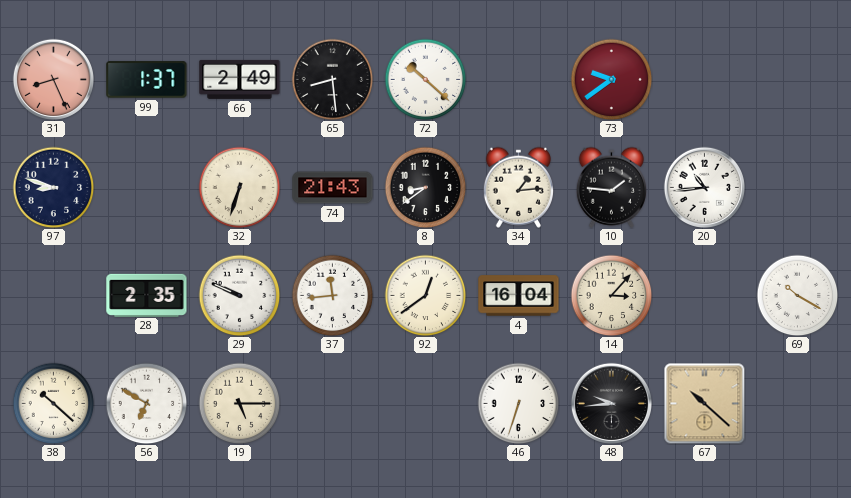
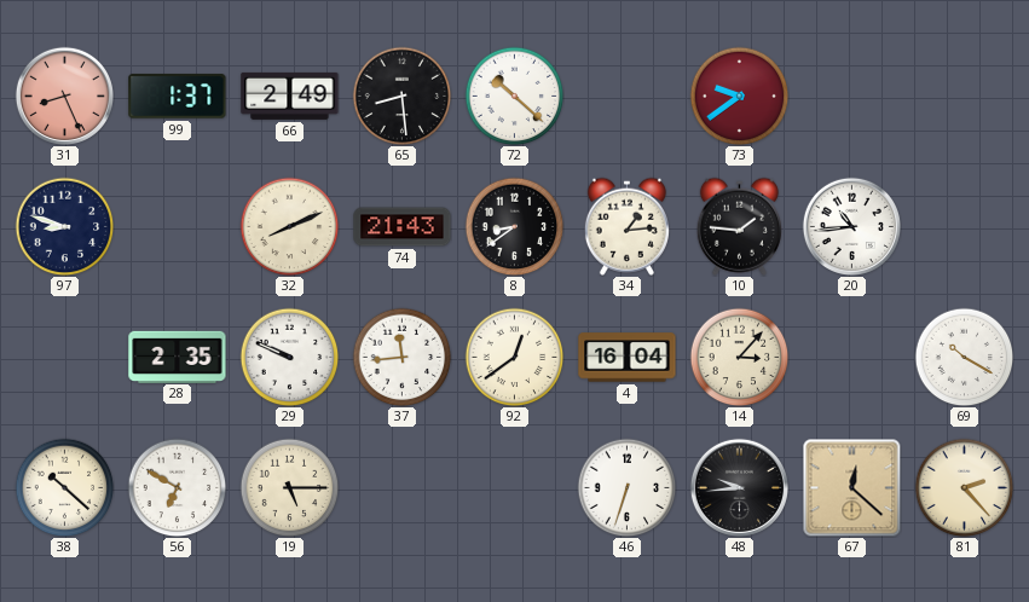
32: 6:33 -> 8:11 (289, 226)
67: 10:22 -> 12:22 (851, 487)
81: none -> 2:23 (964, 487)
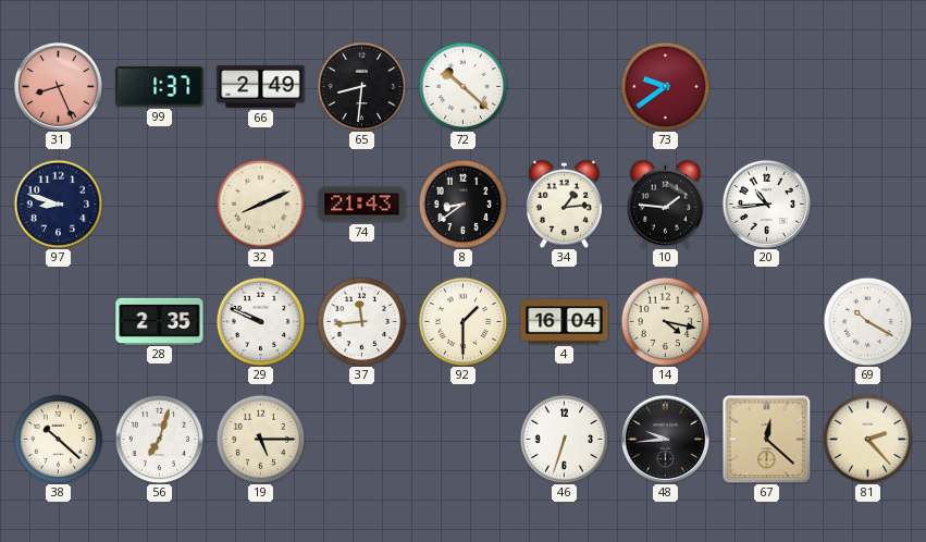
65: 8:29 -> 8:31 (361, 86)
92: 12:39 -> 1:30 (462, 321)
14: 3:07 -> 4:17 (665, 321)
56: 6:50 -> 7:03 (159, 439)
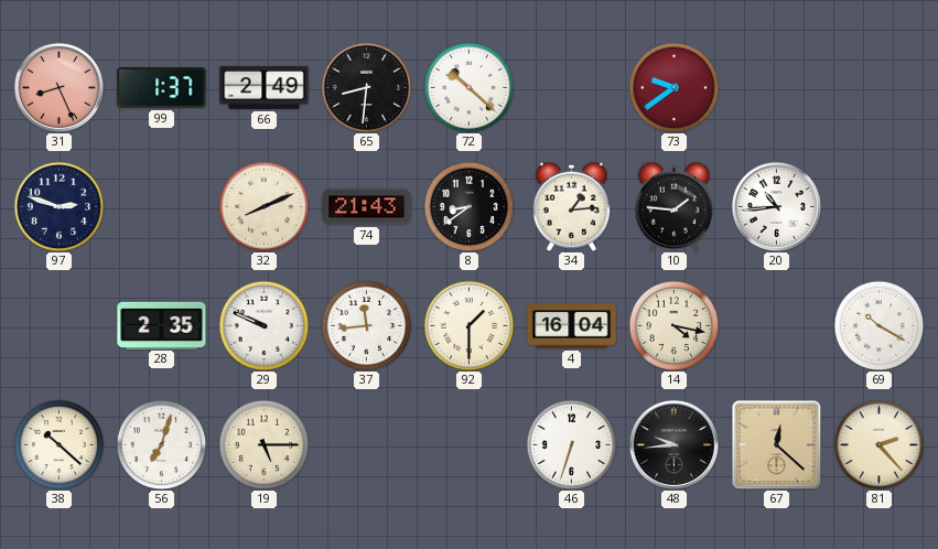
97: 8:48 -> 2:48 (58, 206)
